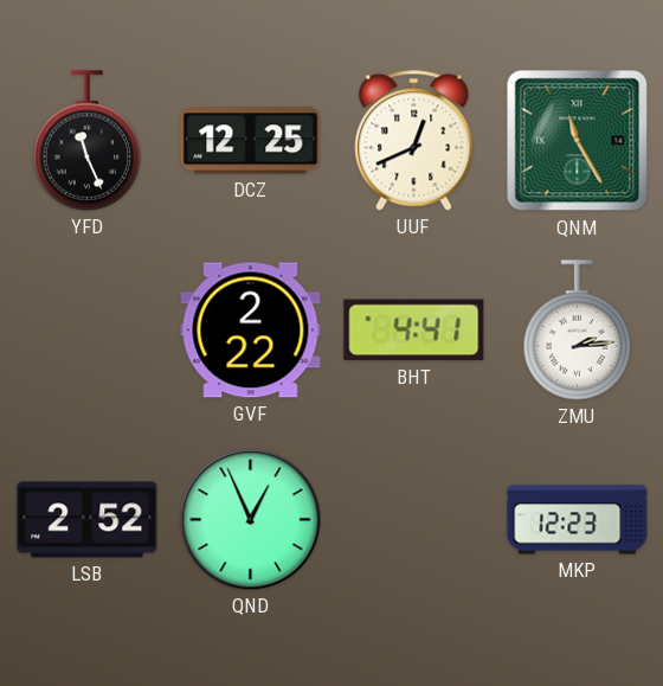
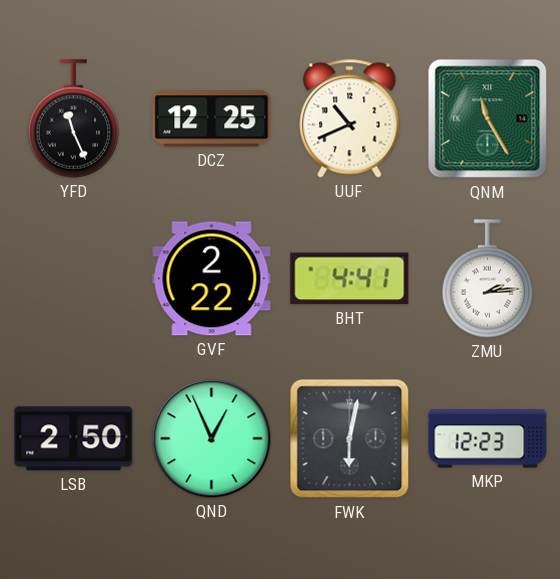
UUF: 12:41 -> 10:41 (350, 119)
LSB: 2:52 -> 2:50 (74, 439)
FWK: none -> 6:02 (350, 439)
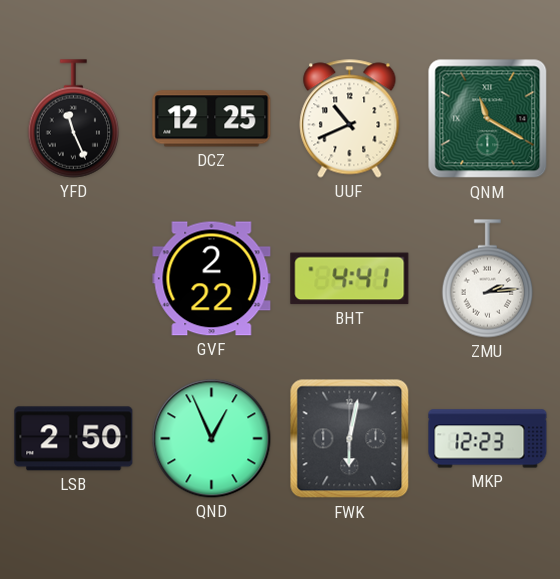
QNM: 11:25 -> 11:20 (488, 119)
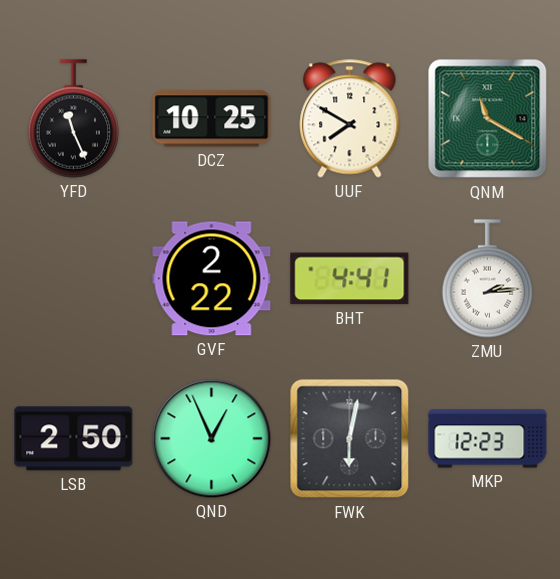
DCZ: 12:25 -> 10:25 (212, 119)
UUF: 10:41 -> 7:50 (350, 119)
